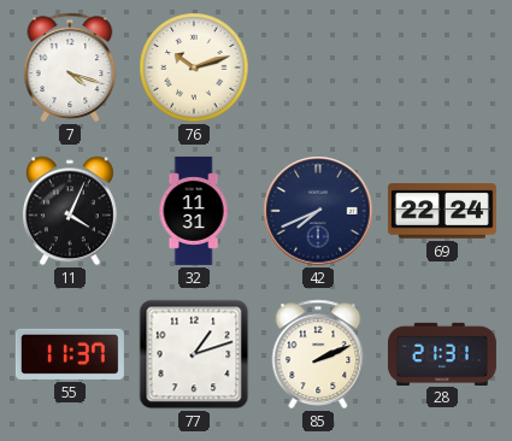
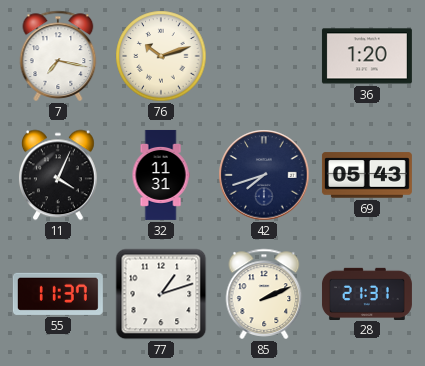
7: 4:18 -> 7:17 (58, 56)
36: none -> 1:20 (367, 56)
42: 7:41 -> 7:42 (264, 175)
69: 22:24 -> 05:43 (367, 175)
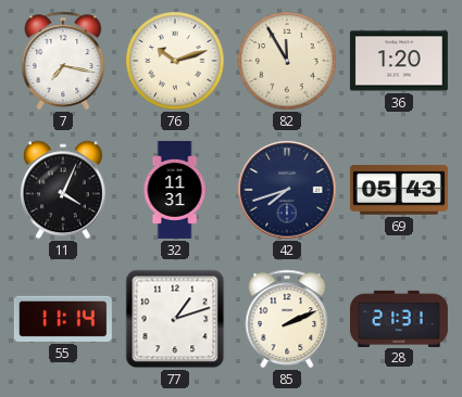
82: none -> 11:55 (287, 61)
55: 11:37 -> 11:14 (63, 319)
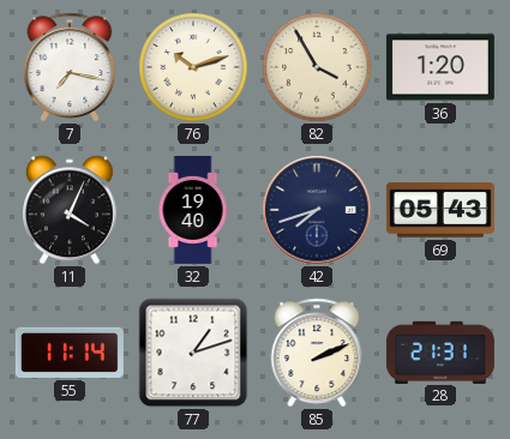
82: 11:55 -> 3:55 (317, 67)
32: 11:31 -> 19:40 (193, 210)
